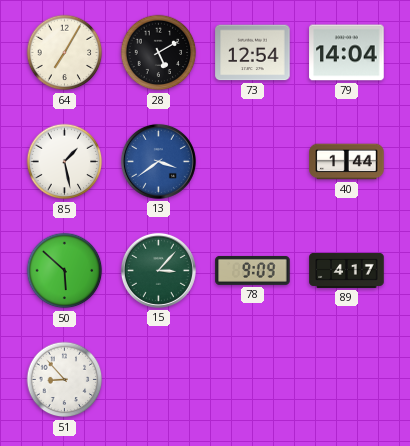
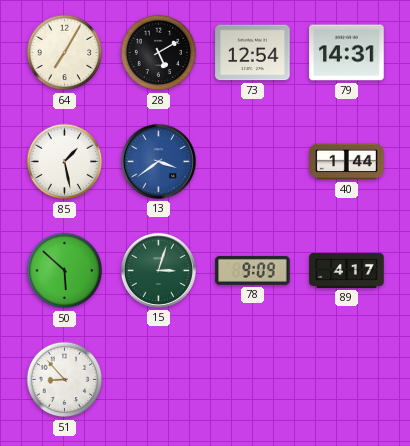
79: 14:04 -> 14:31 (347, 53)
15: 3:07 -> 3:03 (158, 270)
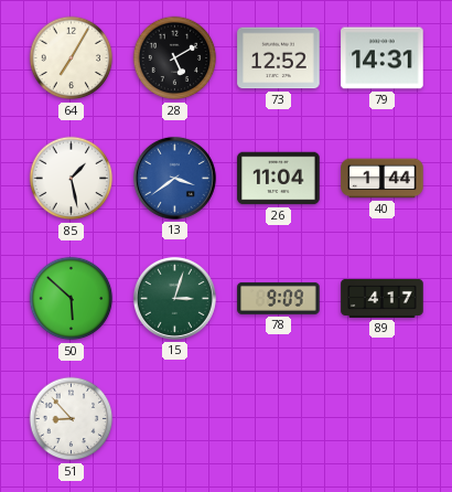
73: 12:54 -> 12:52 (279, 58)
26: none -> 11:04 (279, 179)
